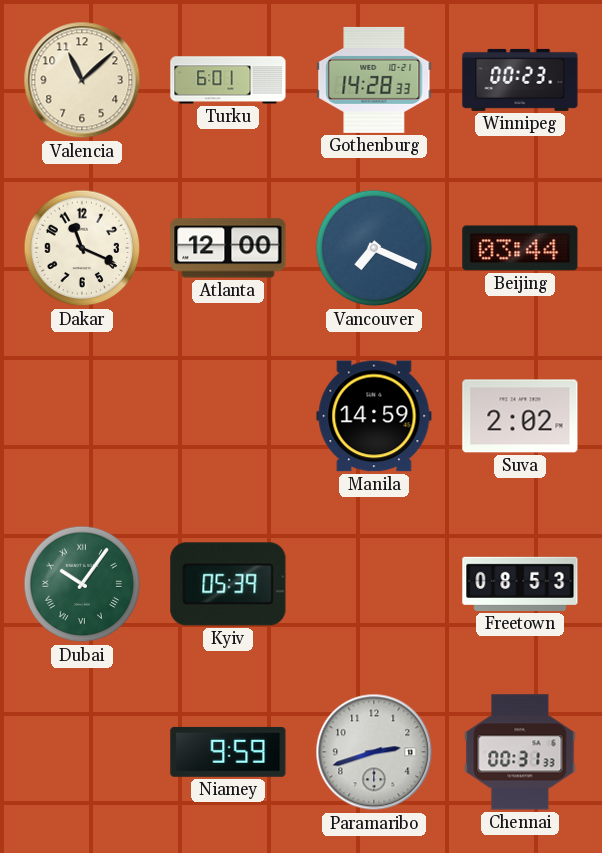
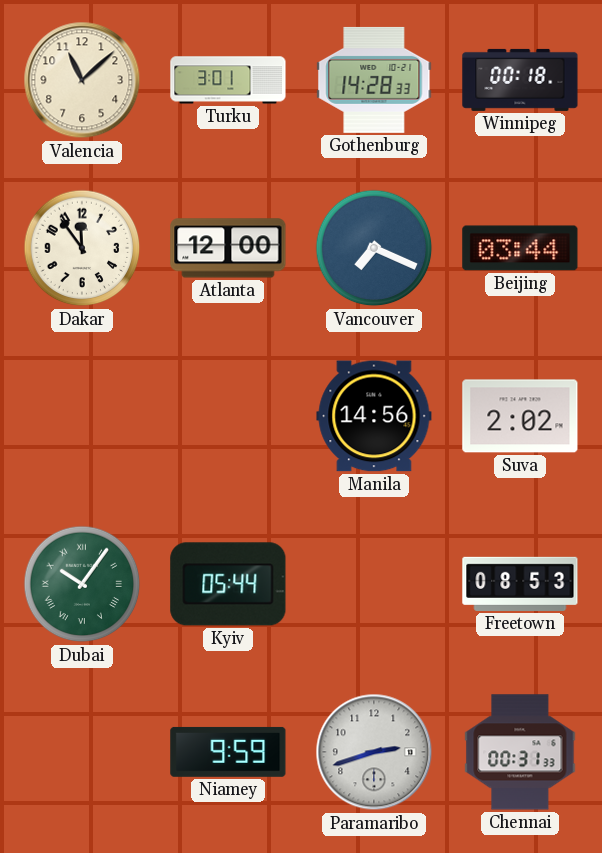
Turku: 6:01 -> 3:01 (228, 80)
Winnipeg: 00:23 -> 00:18 (520, 80)
Dakar: 11:19 -> 11:54 (82, 248)
Manila: 14:59 -> 14:56 (374, 416)
Kyiv: 05:39 -> 05:44 (228, 584)
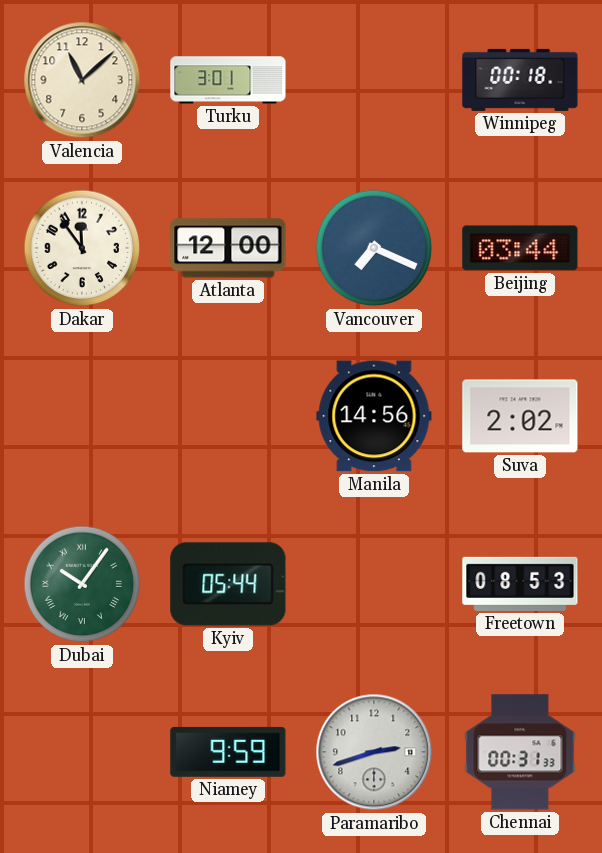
Gothenburg: 14:28 -> none (374, 80)
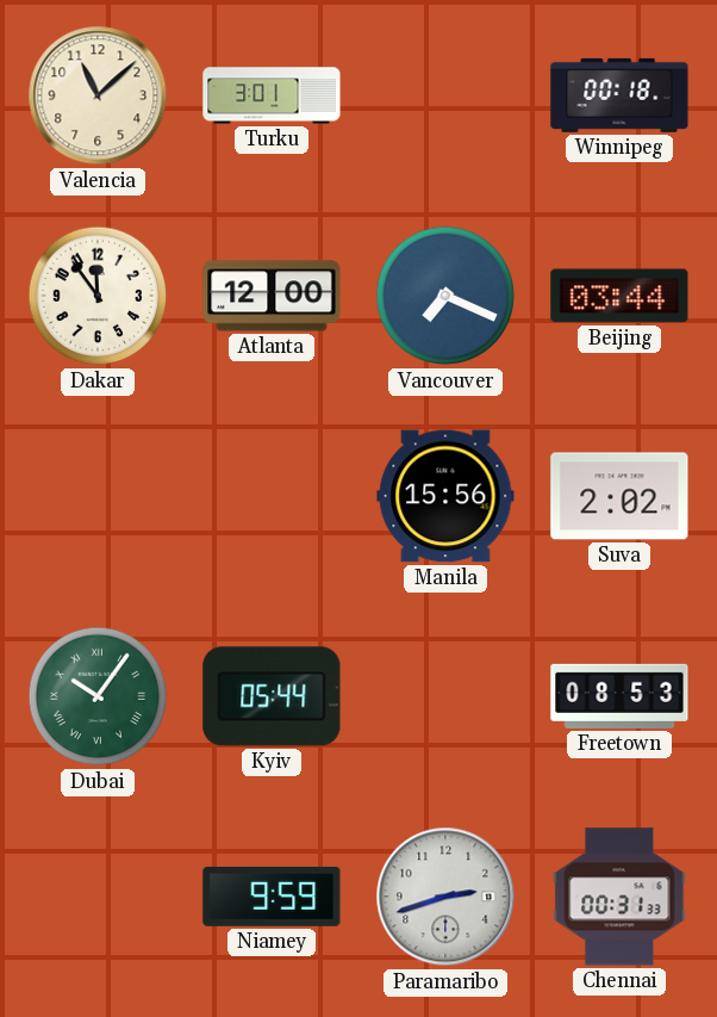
Manila: 14:56 -> 15:56 (445, 496)
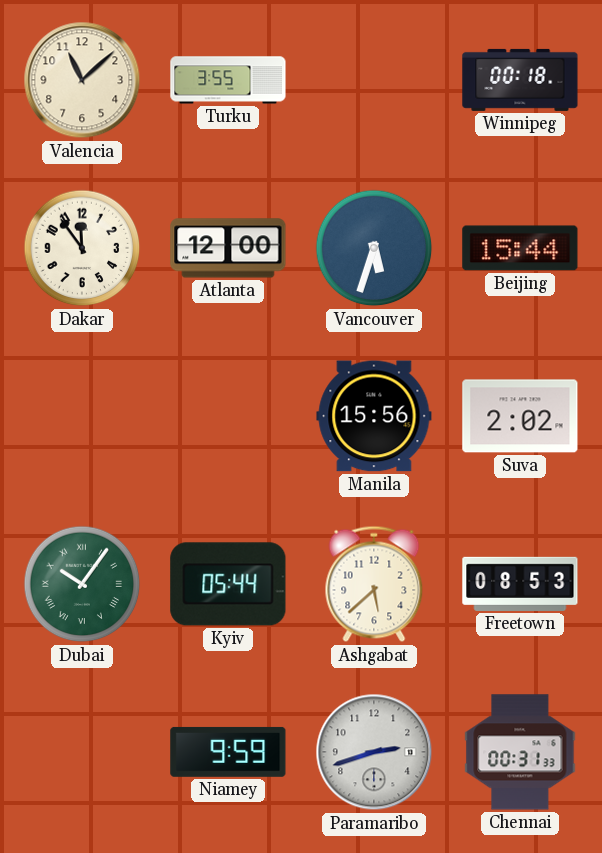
Turku: 3:01 -> 3:55 (228, 80)
Vancouver: 7:19 -> 5:33 (374, 248)
Beijing: 03:44 -> 15:44 (520, 248)
Ashgabat: none -> 5:38 (374, 584)
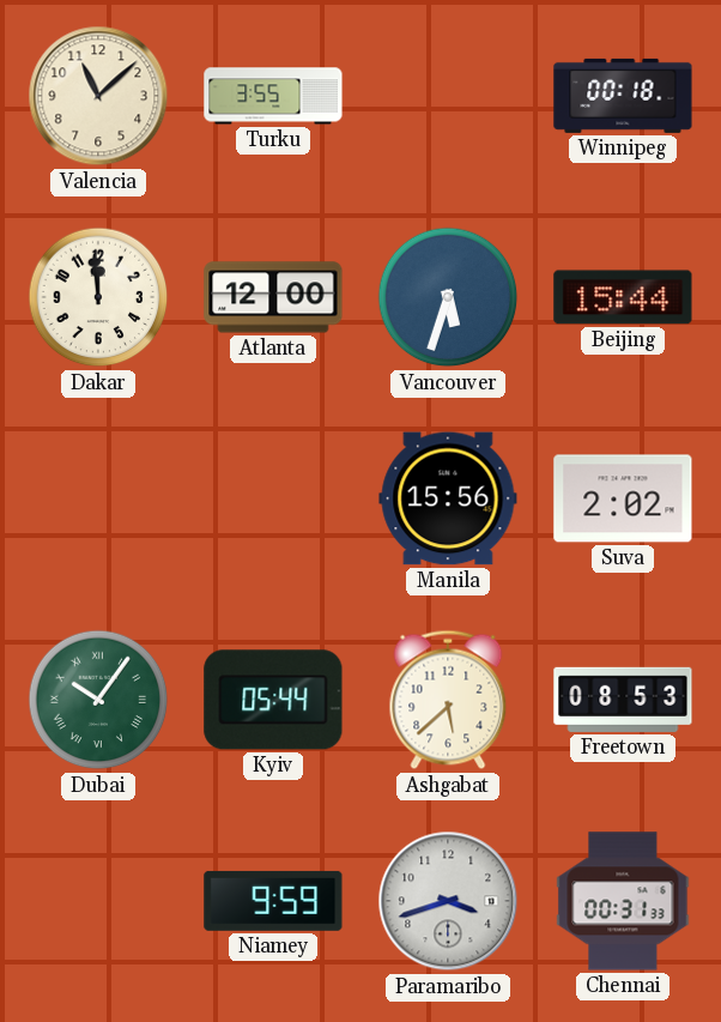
Dakar: 11:54 -> 11:59 (98, 297)
Paramaribo: 2:42 -> 3:42 (448, 901)
